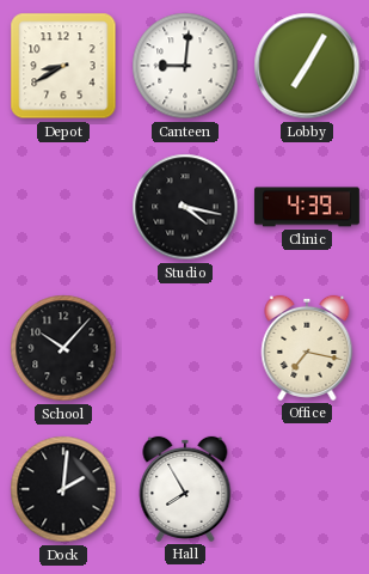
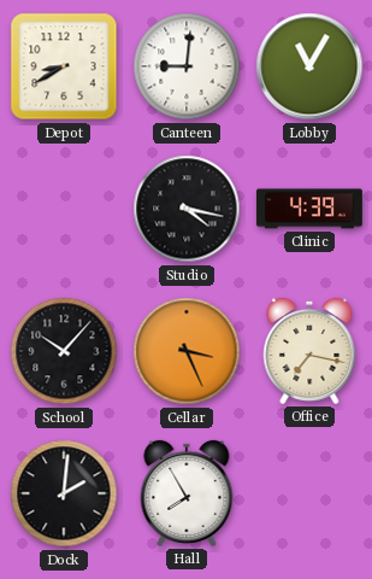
Lobby: 7:05 -> 11:05 (309, 66)
Cellar: none -> 3:26 (187, 351)
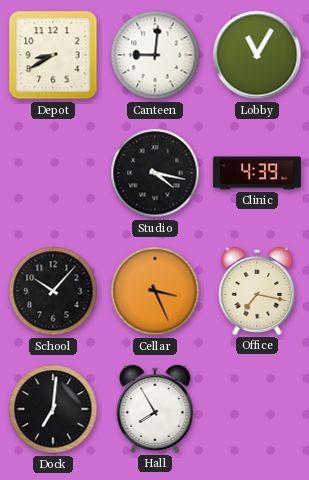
Dock: 2:01 -> 7:01 (53, 409)
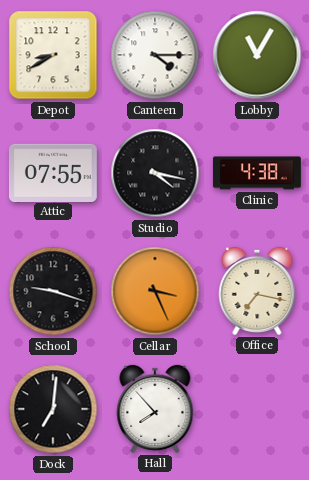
Canteen: 9:01 -> 4:15 (155, 55)
Attic: none -> 07:55 (53, 172)
Clinic: 4:39 -> 4:38 (257, 173)
School: 10:07 -> 9:18 (53, 291)
Hall: 7:55 -> 7:53 (155, 409)
